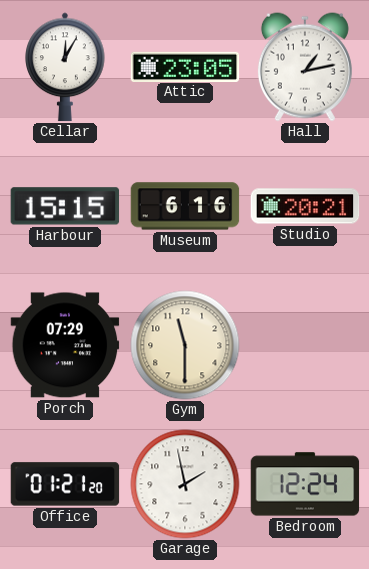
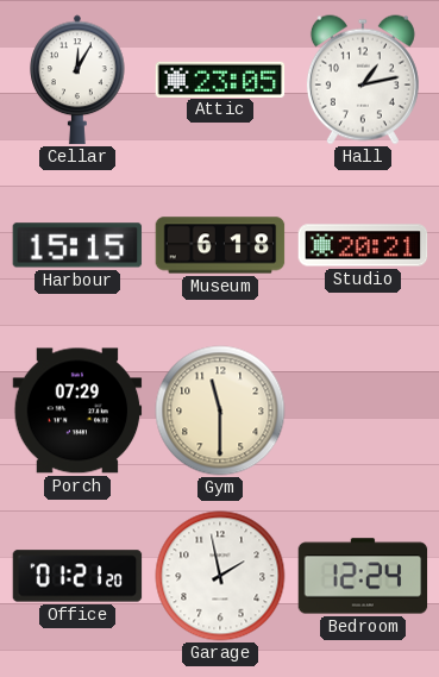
Museum: 6:16 -> 6:18 (220, 245)
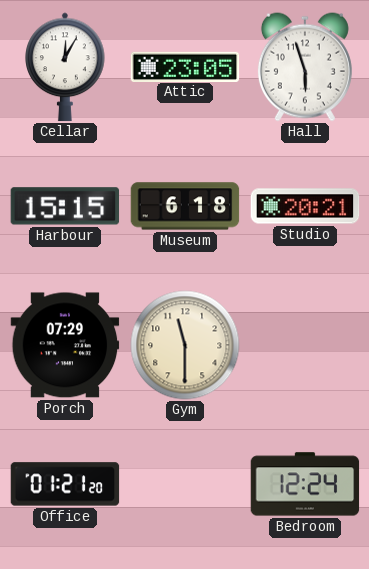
Hall: 1:13 -> 5:57 (305, 67)
Garage: 1:58 -> none (220, 576)
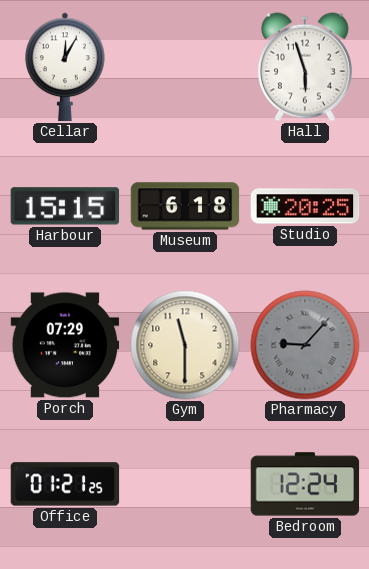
Attic: 23:05 -> none (185, 66)
Studio: 20:21 -> 20:25 (305, 206)
Pharmacy: none -> 9:07 (305, 345)
Office: 01:21:20 -> 01:21:25 (65, 484)
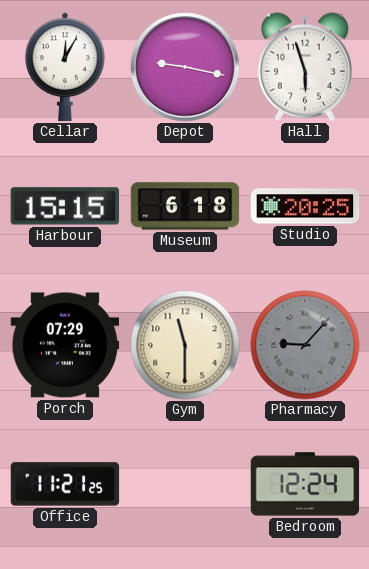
Depot: none -> 9:17 (185, 67)
Office: 01:21 -> 11:21 (65, 484)
